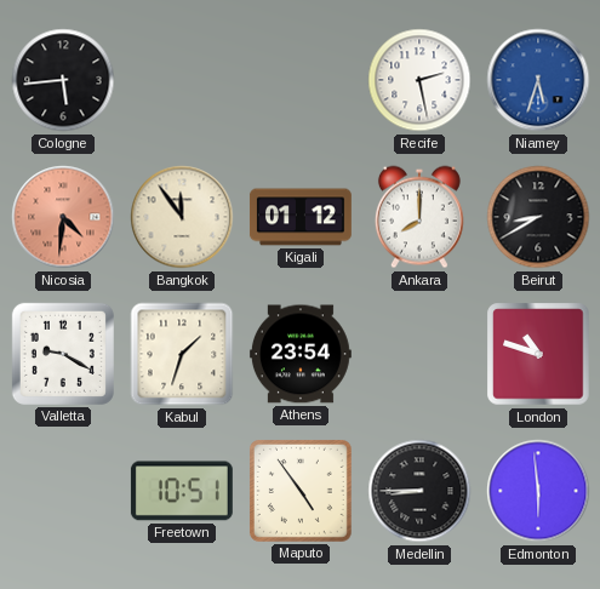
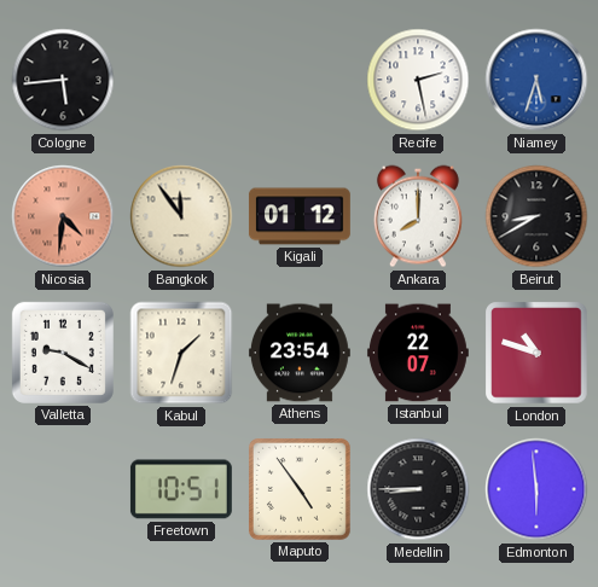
Istanbul: none -> 22:07 (418, 353)
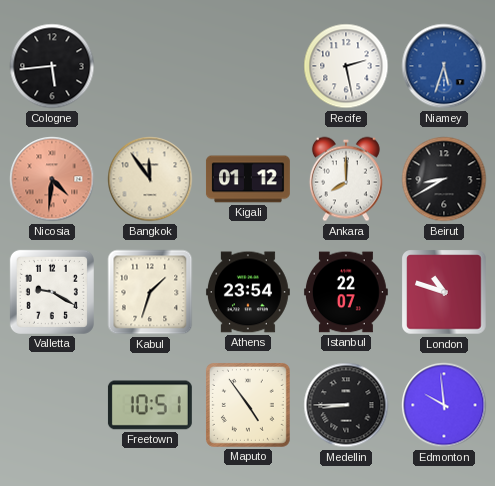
Edmonton: 5:59 -> 9:59 (444, 405)
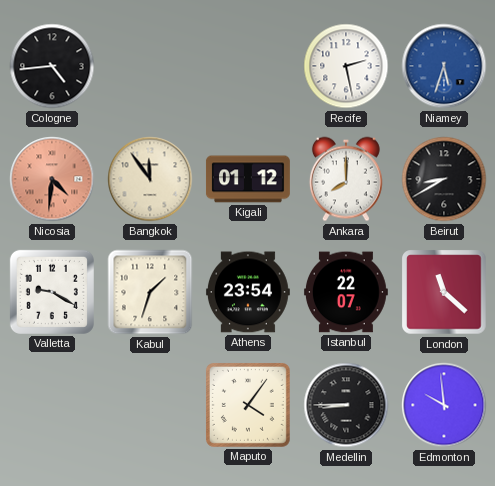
Cologne: 5:44 -> 4:44 (52, 66)
London: 10:48 -> 11:22 (444, 292)
Freetown: 10:51 -> none (150, 405)
Maputo: 4:54 -> 4:06 (248, 405)
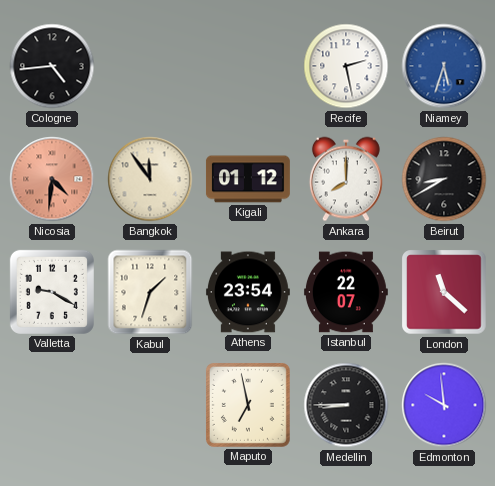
Maputo: 4:06 -> 6:58 (248, 405)
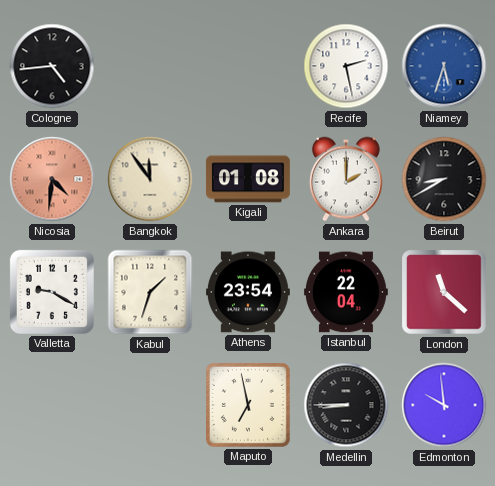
Kigali: 01:12 -> 01:08 (248, 179)
Ankara: 8:00 -> 2:00 (346, 179)
Istanbul: 22:07 -> 22:04 (346, 292)
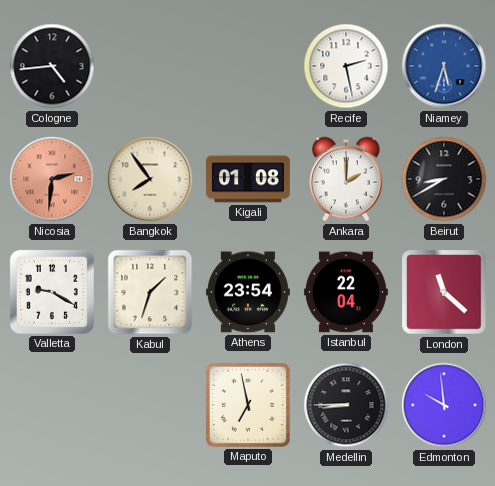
Nicosia: 4:31 -> 2:31 (52, 179)
Bangkok: 11:54 -> 7:54 (150, 179)
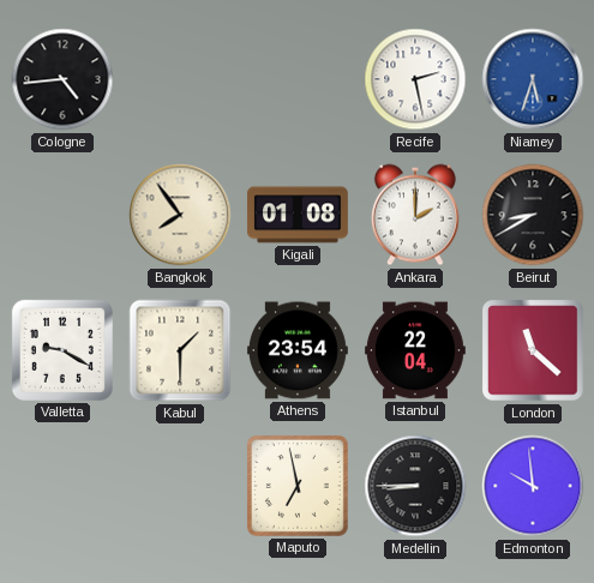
Nicosia: 2:31 -> none (52, 179)
Kabul: 1:33 -> 1:30 (180, 350)
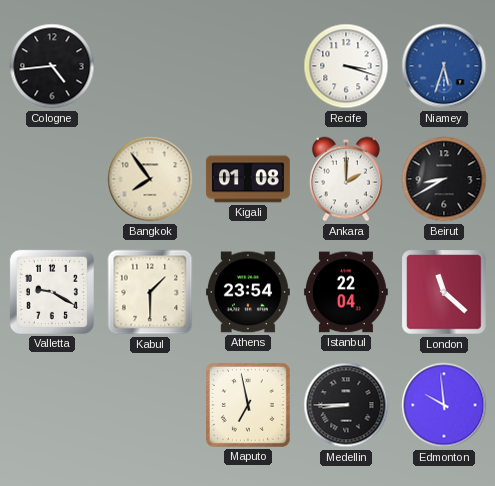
Recife: 2:28 -> 3:18 (346, 66)
